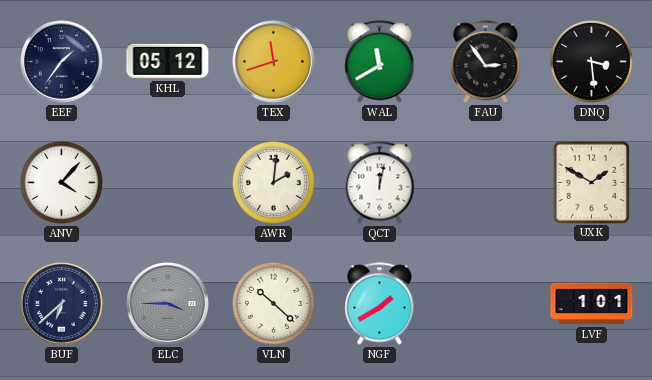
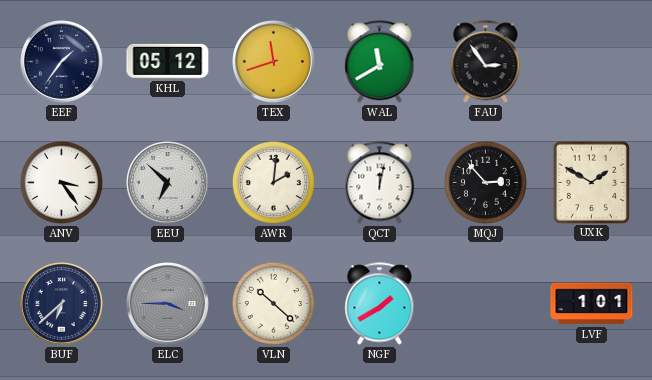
DNQ: 3:29 -> none (591, 61)
ANV: 4:07 -> 3:24 (61, 182)
EEU: none -> 6:52 (168, 183)
MQJ: none -> 2:53 (485, 182)
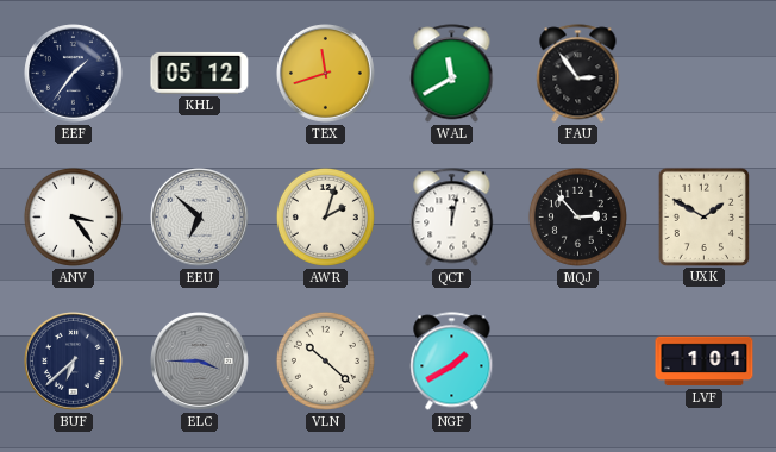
AWR: 2:01 -> 2:03 (325, 216)
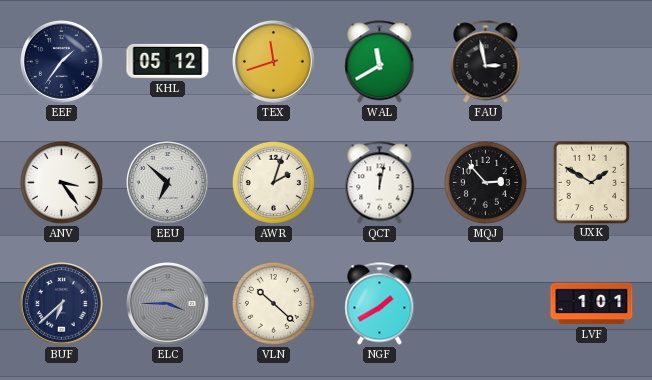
FAU: 2:54 -> 2:58 (486, 62)
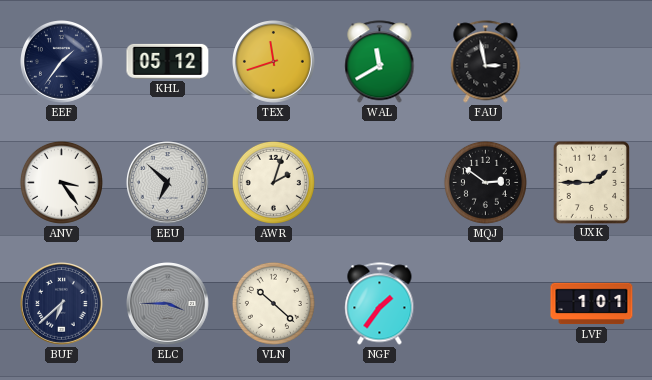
QCT: 12:02 -> none (380, 183)
MQJ: 2:53 -> 2:51 (485, 182)
UXK: 1:50 -> 1:45 (591, 182)
NGF: 1:40 -> 1:36 (380, 304)
